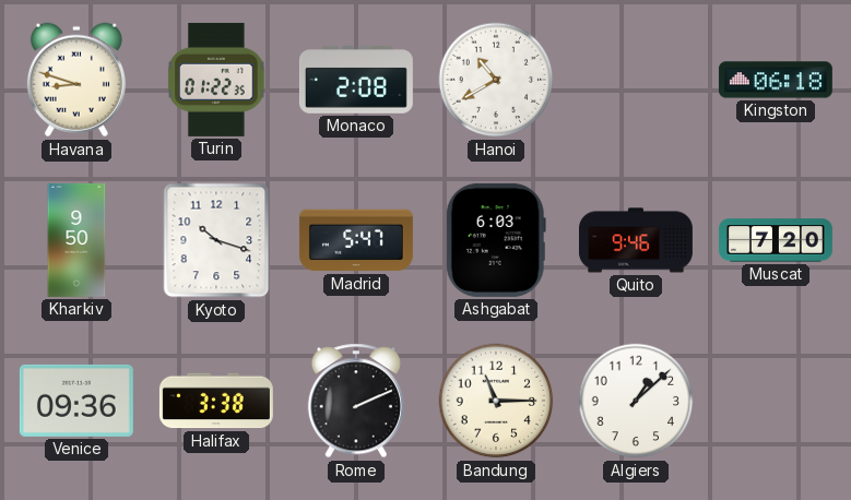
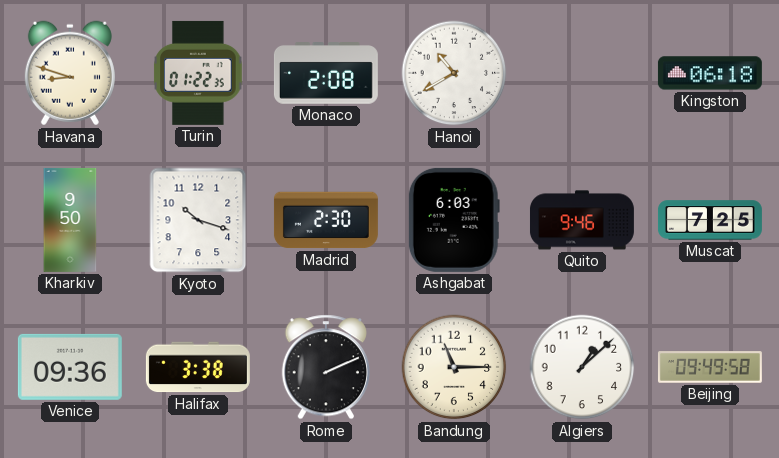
Madrid: 5:47 -> 2:30 (326, 220)
Muscat: 7:20 -> 7:25 (710, 220)
Beijing: none -> 09:49 (710, 367)
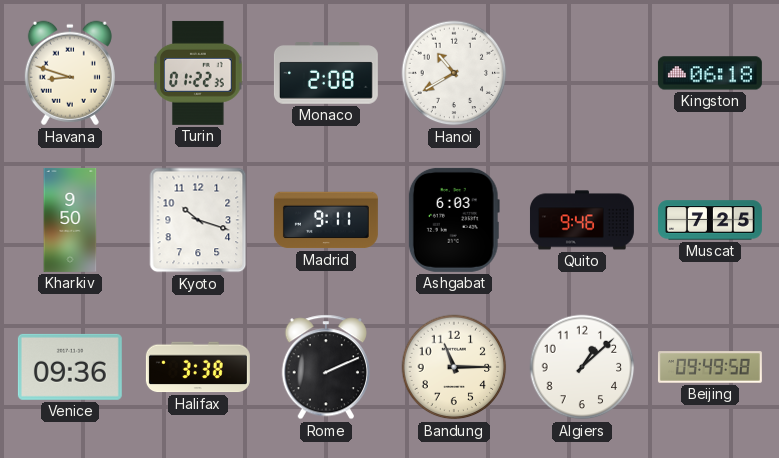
Madrid: 2:30 -> 9:11 (326, 220)
